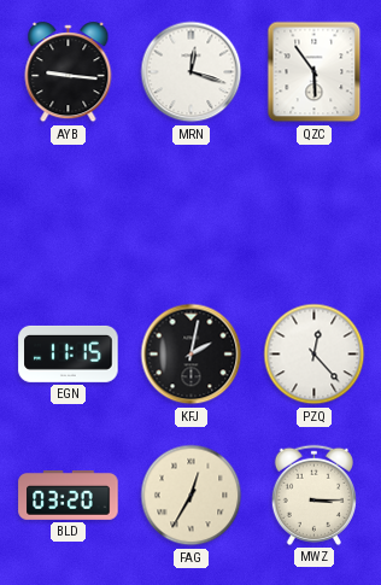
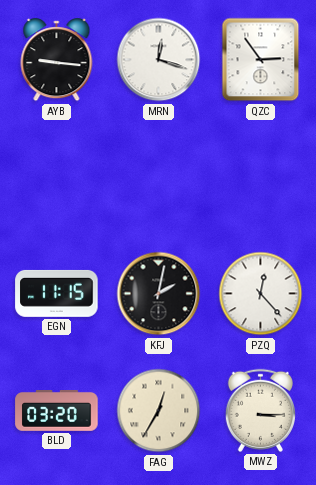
QZC: 5:54 -> 2:54 (261, 60)
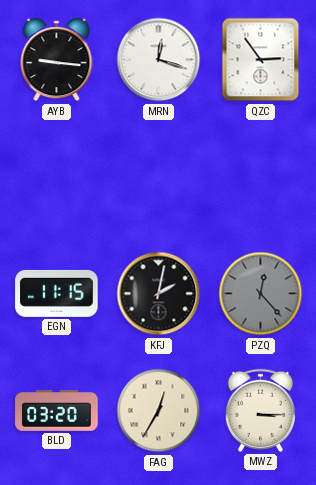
PZQ dial: white -> grey (261, 294)
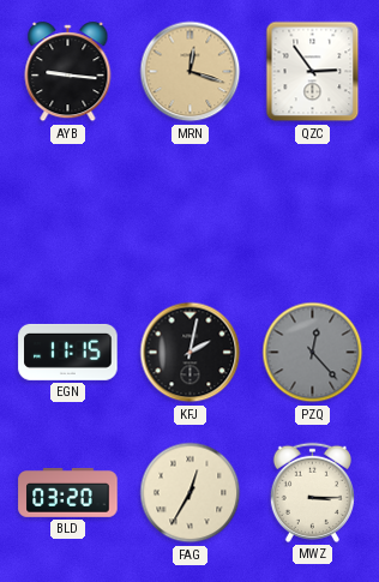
MRN dial: white -> champagne (191, 72)
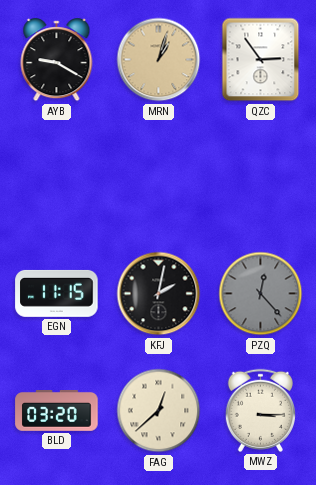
AYB: 9:16 -> 9:20 (57, 60)
MRN: 12:18 -> 1:03 (159, 60)
FAG: 12:35 -> 12:38 (159, 411)
